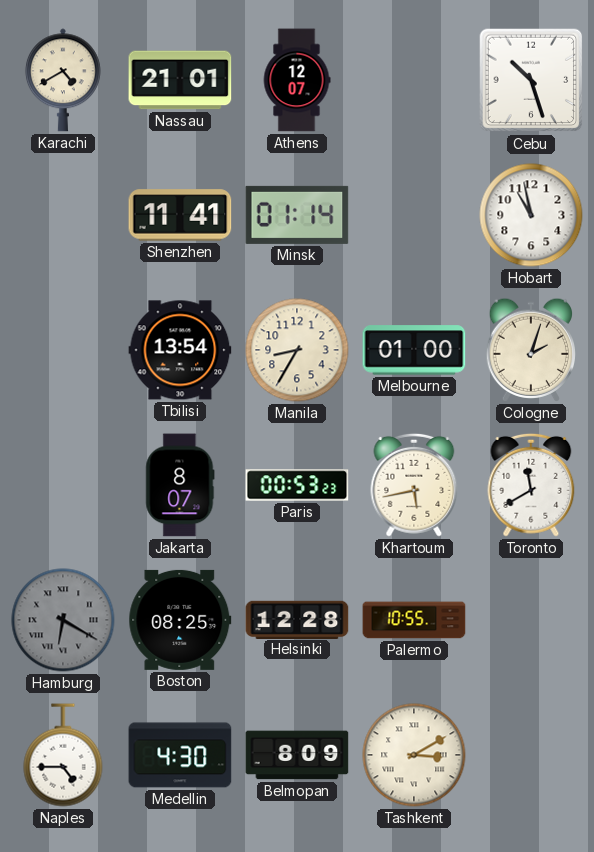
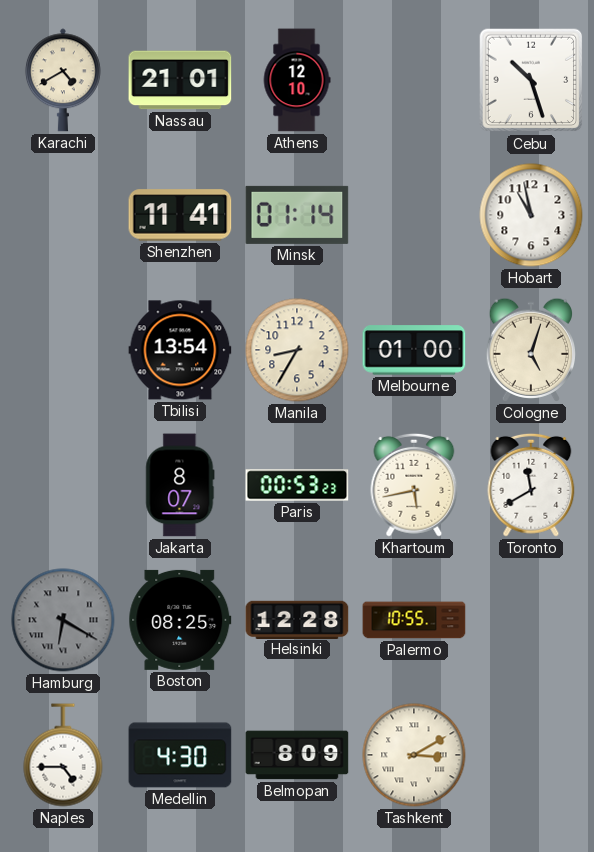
Athens: 12:07 -> 12:10 (297, 80)
Cologne: 2:03 -> 5:03 (530, 350)
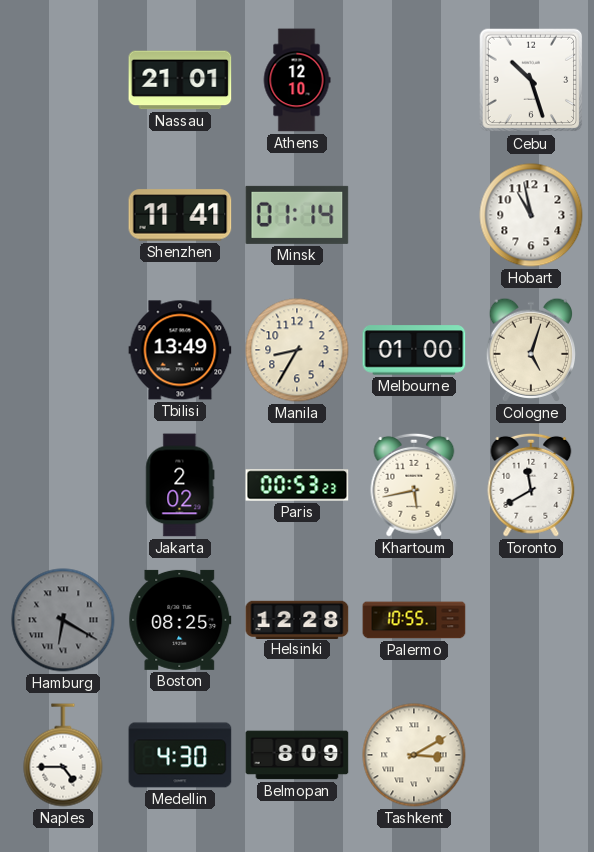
Karachi: 4:40 -> none (63, 80)
Tbilisi: 13:54 -> 13:49 (180, 350)
Jakarta: 8:07 -> 2:02 (180, 485)
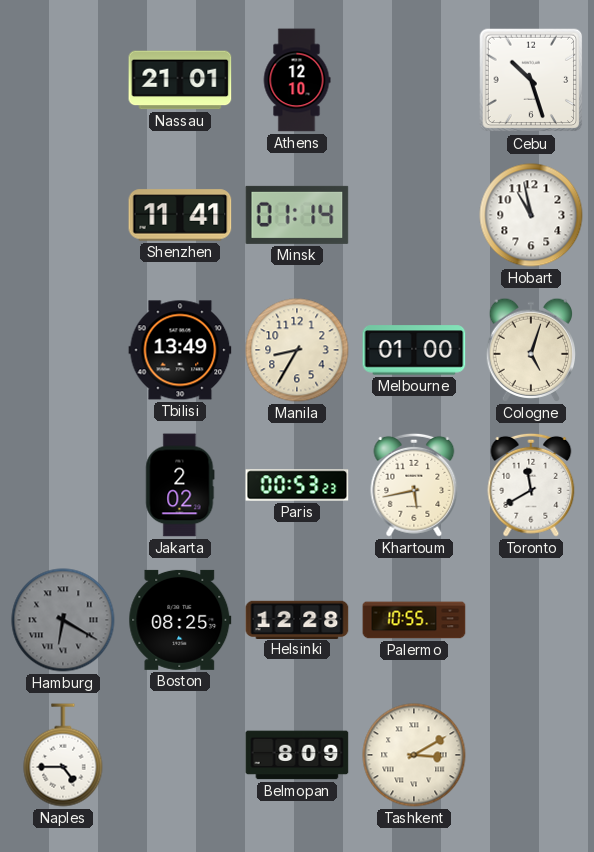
Medellin: 4:30 -> none (180, 755)
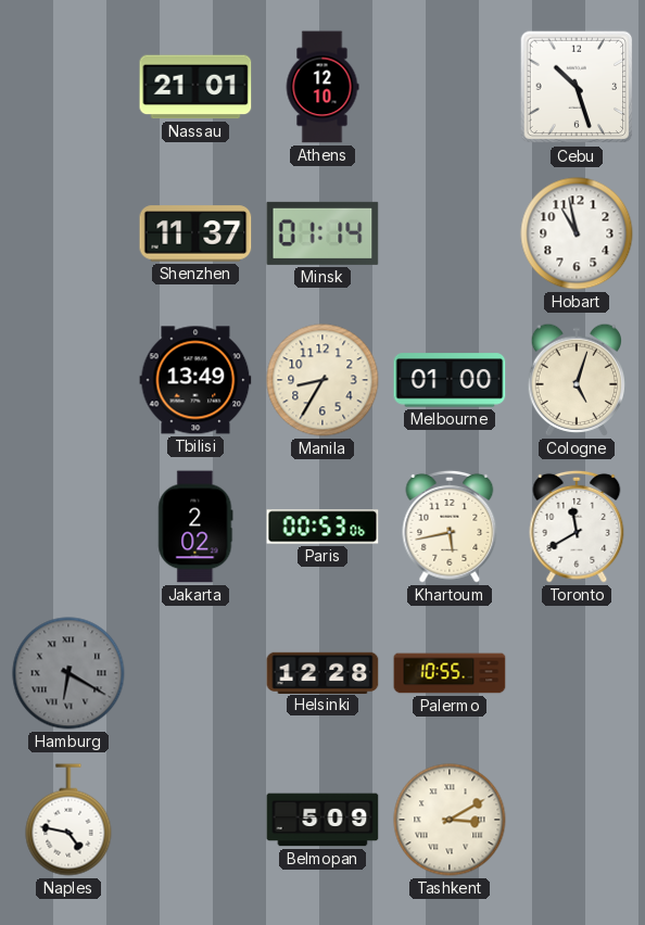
Shenzhen: 11:41 -> 11:37 (195, 233)
Paris: 00:53:23 -> 00:53:06 (322, 527)
Boston: 08:25 -> none (180, 620)
Naples: 4:45 -> 4:47 (68, 820)
Belmopan: 8:09 -> 5:09 (322, 820)
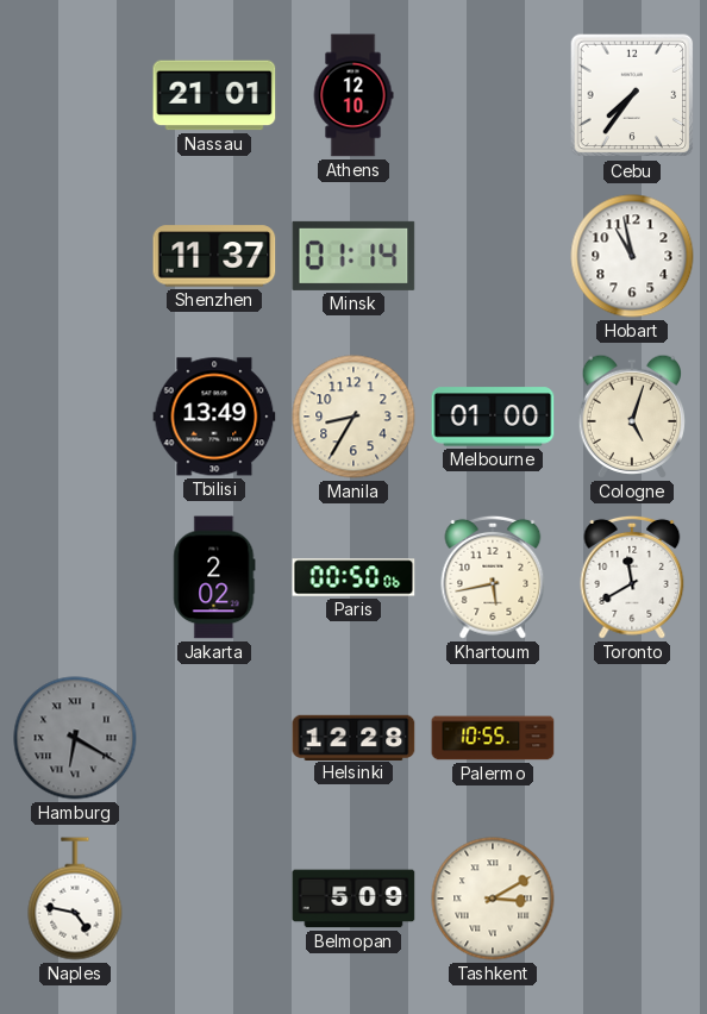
Cebu: 10:27 -> 7:36 (632, 95)
Paris: 00:53 -> 00:50 (353, 577)
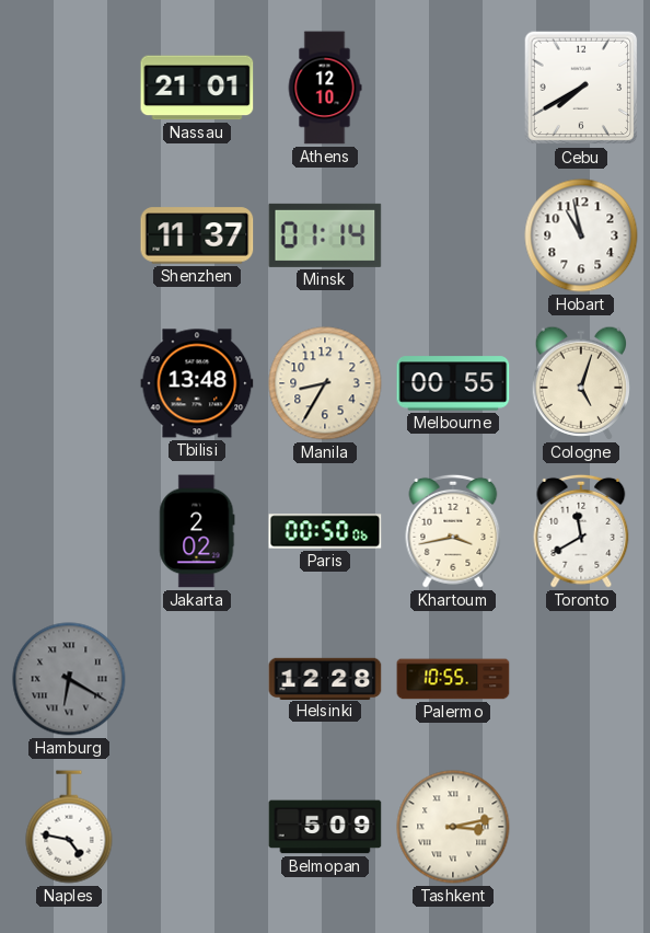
Cebu: 7:36 -> 7:40 (581, 88)
Tbilisi: 13:49 -> 13:48 (197, 383)
Melbourne: 01:00 -> 00:55 (453, 383)
Khartoum: 5:43 -> 3:43 (453, 531)
Tashkent: 3:10 -> 3:13 (453, 827)
